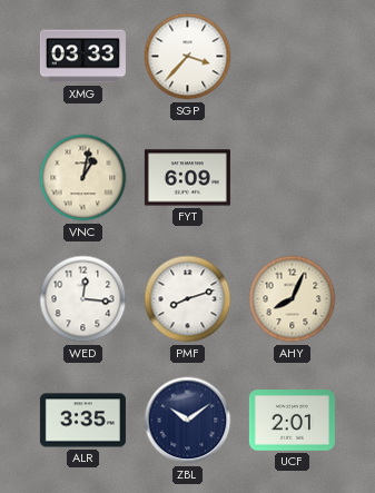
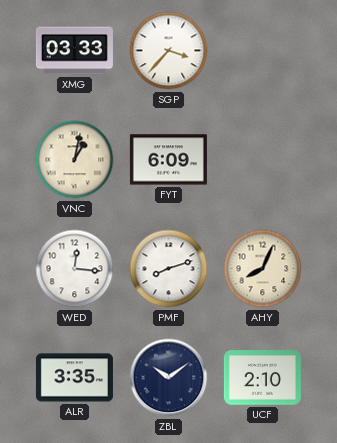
UCF: 2:01 -> 2:10 (262, 378)
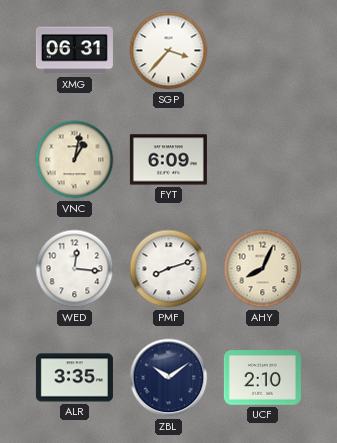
XMG: 03:33 -> 06:31 (74, 51)
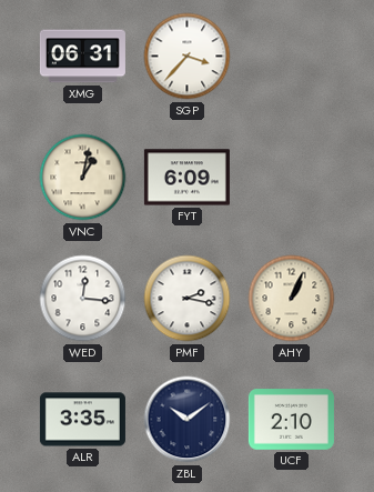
PMF: 8:12 -> 2:17 (188, 299)
AHY: 8:04 -> 1:04 (292, 299)
